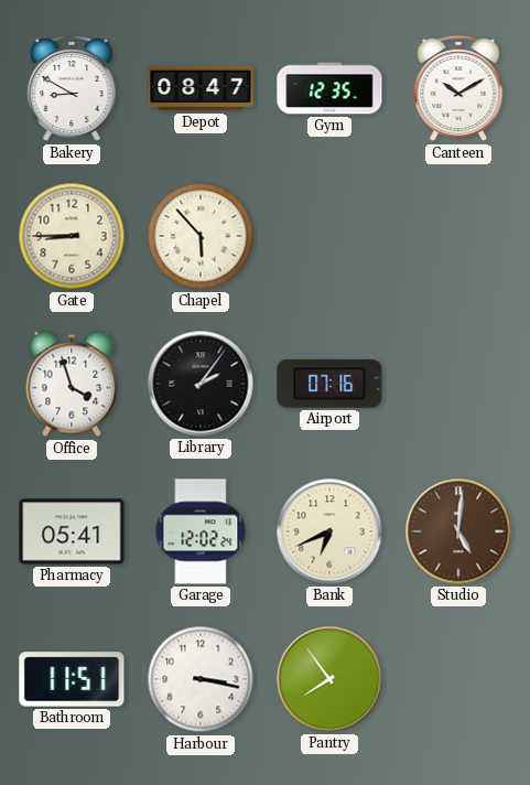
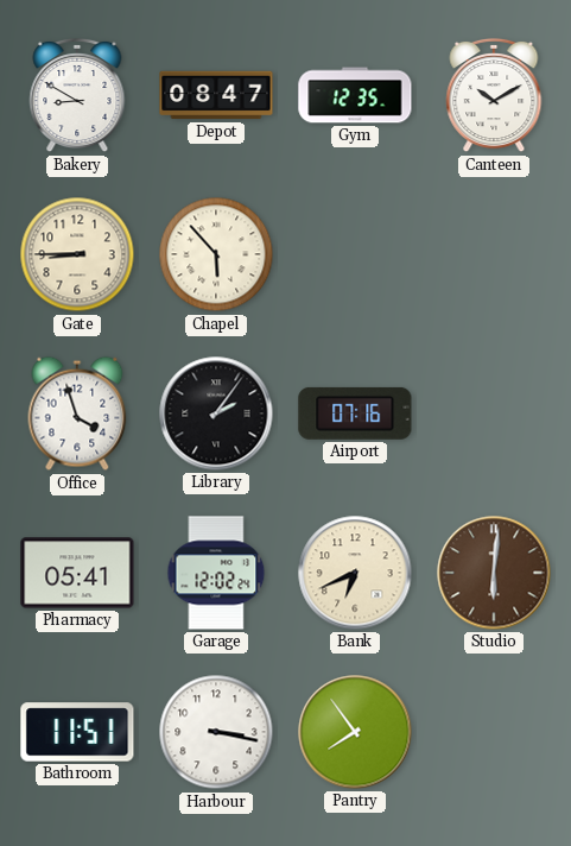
Studio: 5:01 -> 6:01 (494, 573)
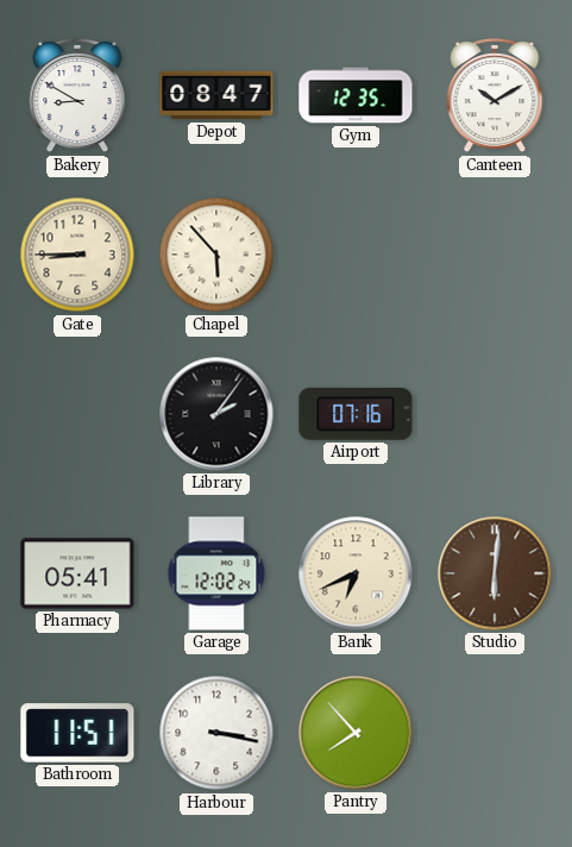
Office: 3:57 -> none (77, 413)
Pantry: 7:54 -> 7:53 (356, 733)
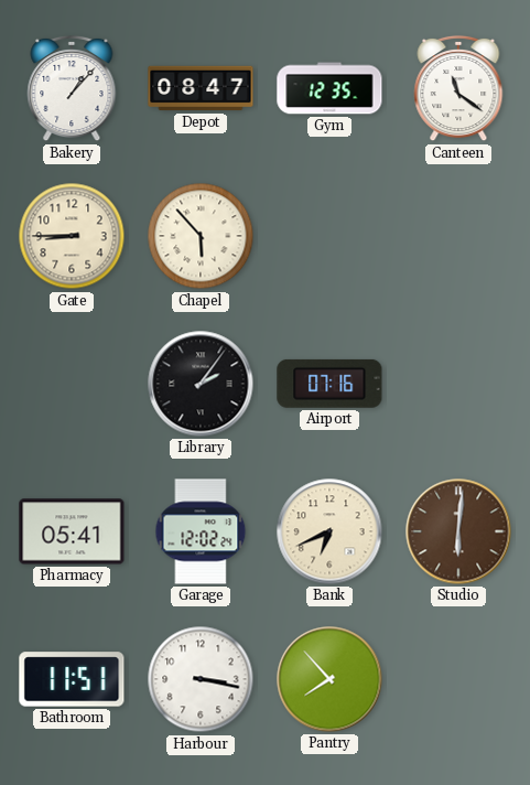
Bakery: 8:50 -> 1:07 (72, 88)
Canteen: 10:10 -> 11:21 (458, 88)
